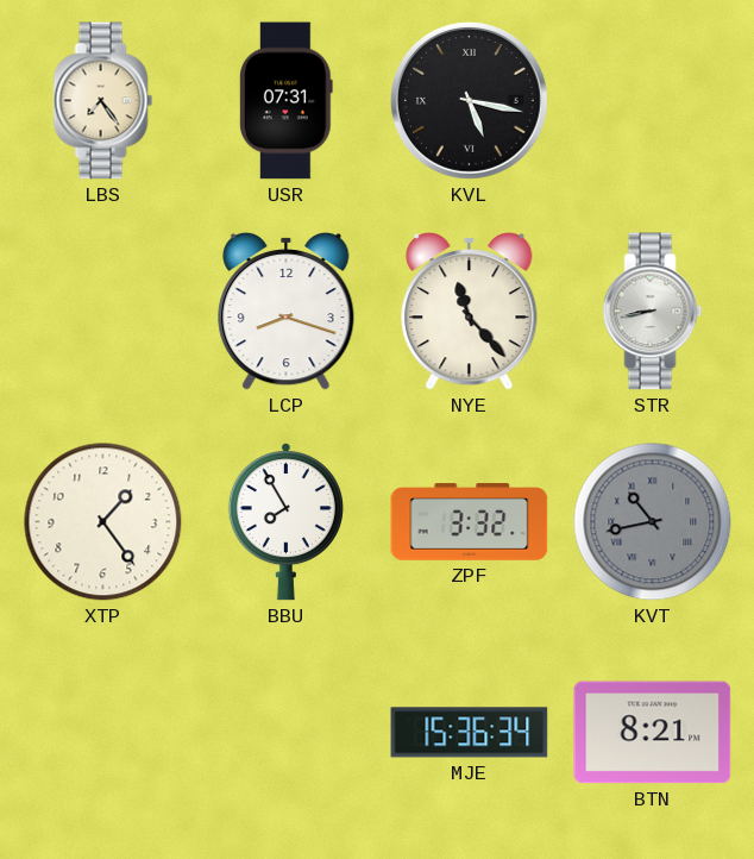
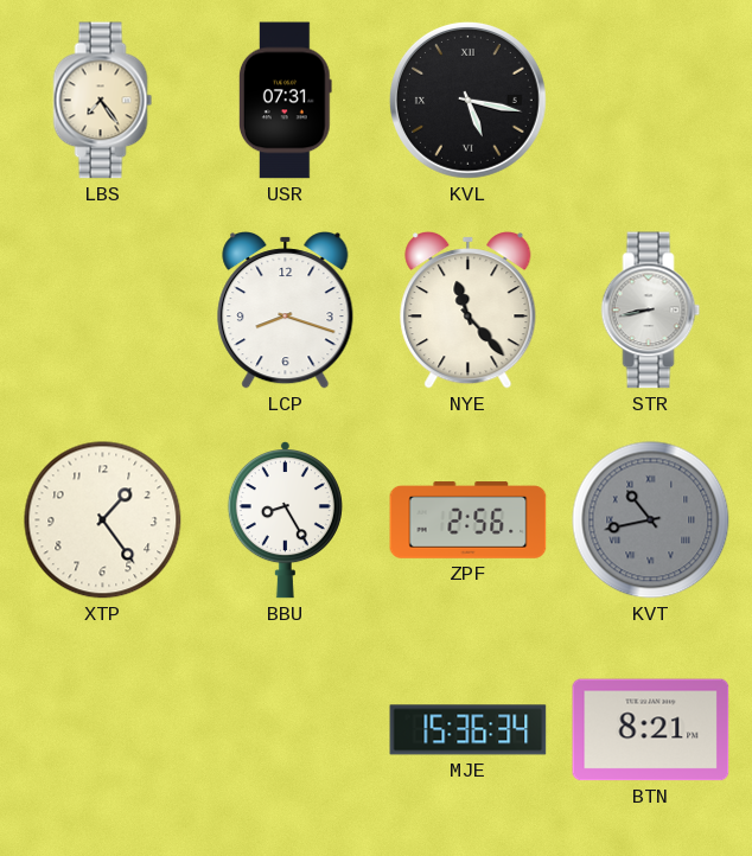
BBU: 7:55 -> 8:25 (285, 520)
ZPF: 3:32 -> 2:56 (469, 520)
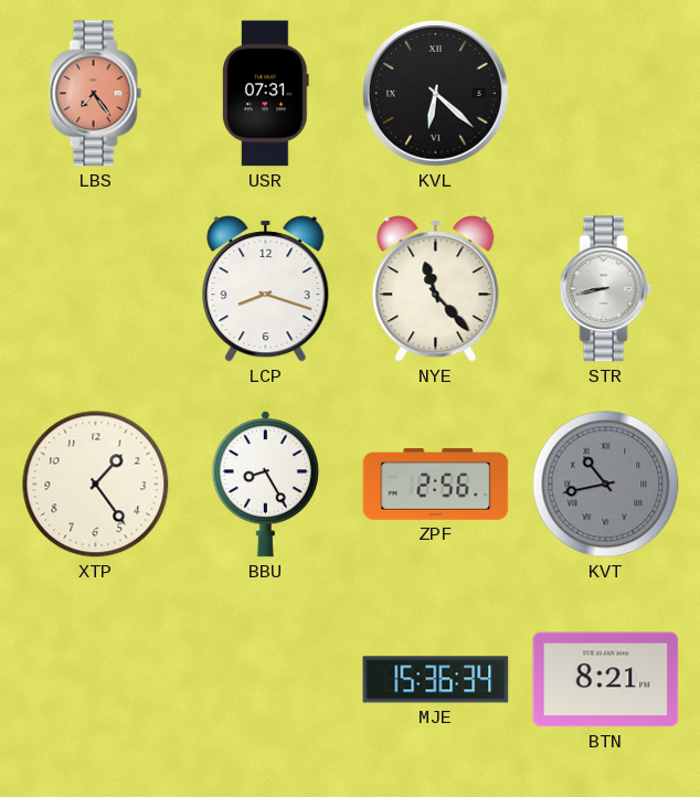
LBS dial: cream -> salmon (96, 94)
KVL: 5:17 -> 6:22 (435, 93)
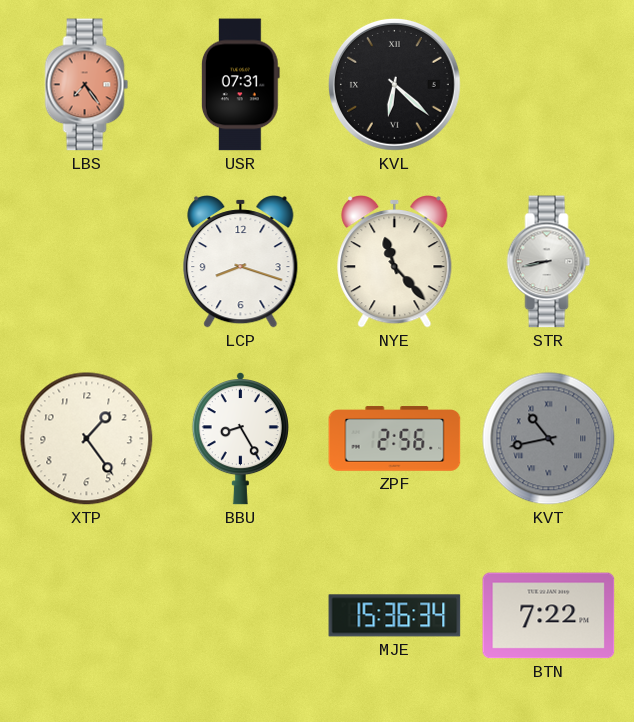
BTN: 8:21 -> 7:22 (549, 616)
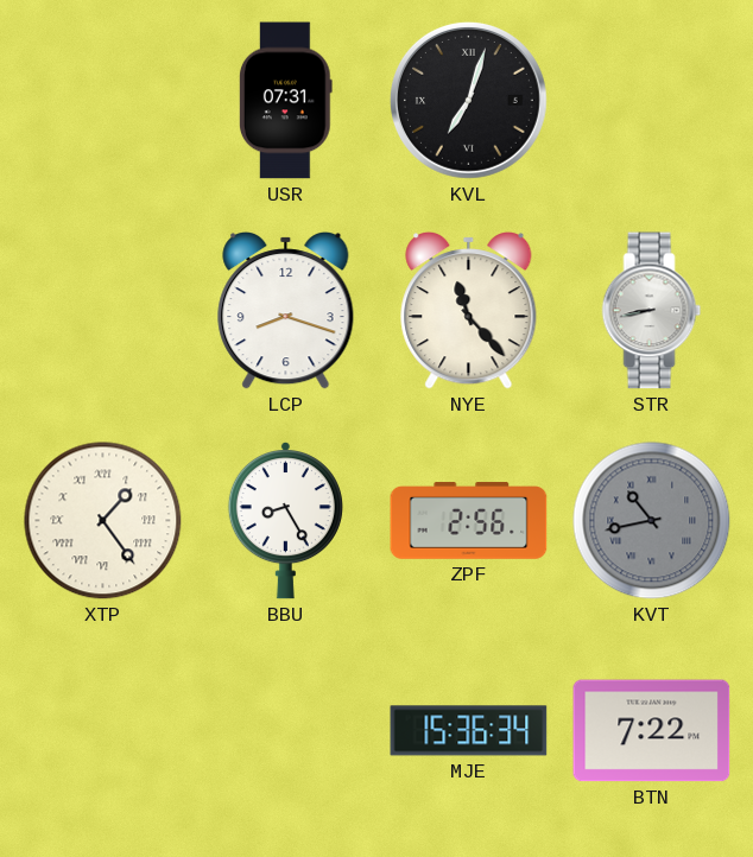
LBS: 7:24 -> none (87, 85)
KVL: 6:22 -> 7:03 (468, 100)
XTP numerals: Arabic -> Roman (103, 521)
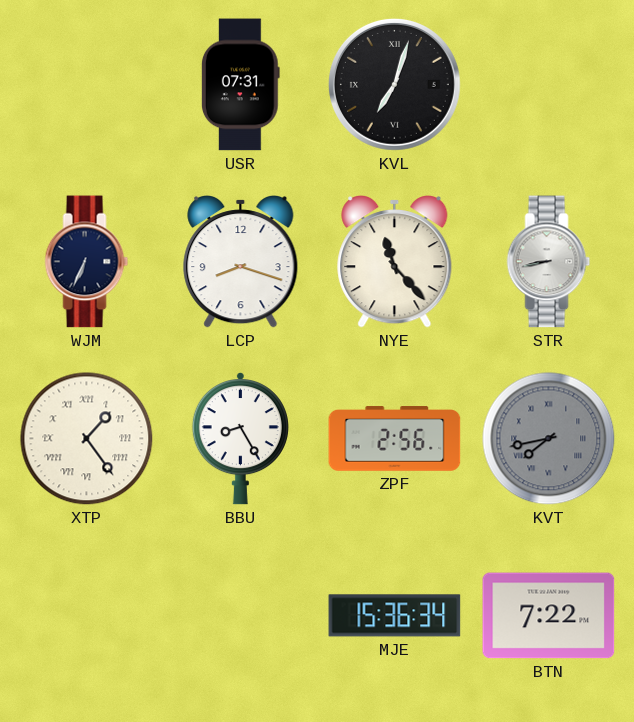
WJM: none -> 6:34 (87, 262)
KVT: 10:43 -> 7:43 (549, 439)
